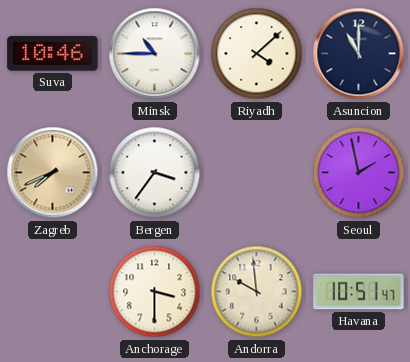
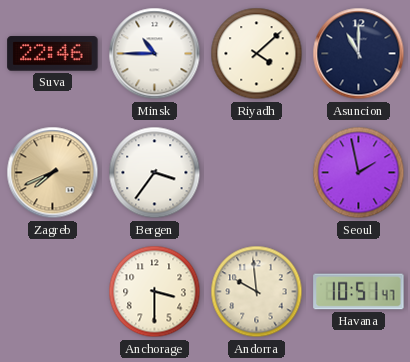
Suva: 10:46 -> 22:46 (53, 54)
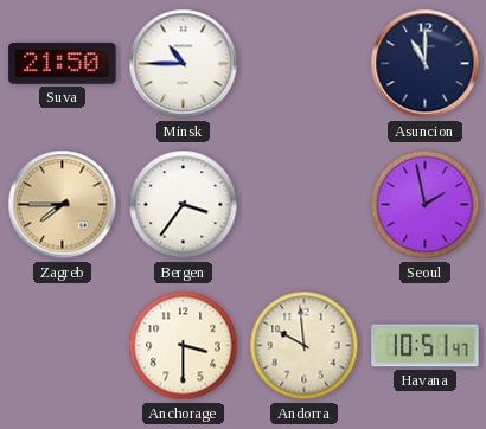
Suva: 22:46 -> 21:50 (63, 64)
Riyadh: 4:08 -> none (257, 54)
Zagreb: 7:41 -> 7:45 (63, 205)
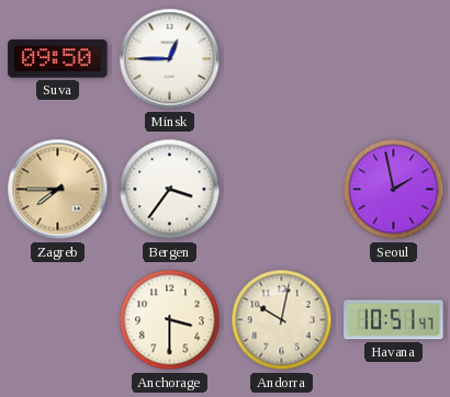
Suva: 21:50 -> 09:50 (58, 59)
Minsk: 10:45 -> 12:45 (170, 59)
Asuncion: 11:00 -> none (426, 64)
Andorra: 9:59 -> 10:02 (282, 320)
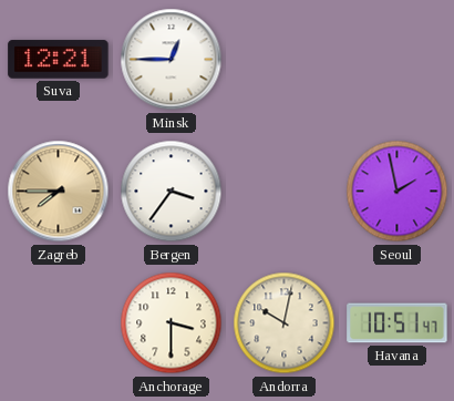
Suva: 09:50 -> 12:21 (59, 60)
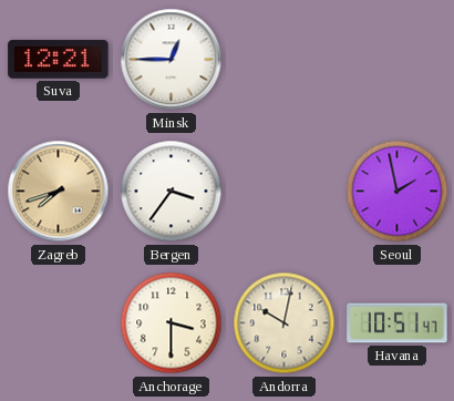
Zagreb: 7:45 -> 7:42 (59, 192)
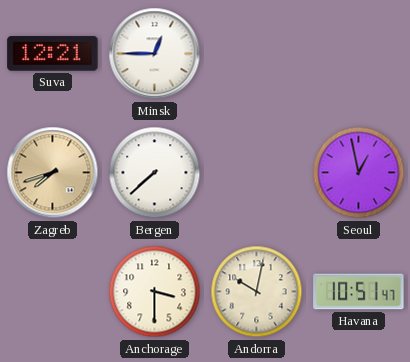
Bergen: 3:36 -> 7:38 (155, 173)
Seoul: 1:58 -> 12:58 (359, 173)
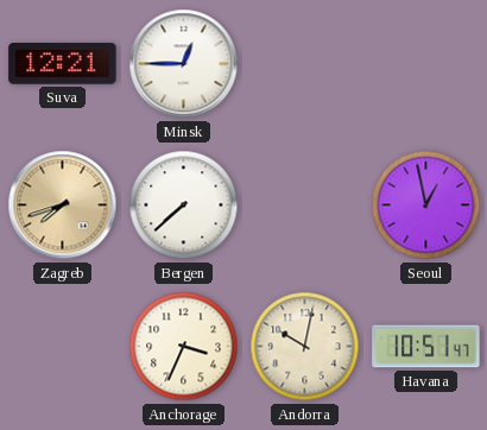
Anchorage: 3:30 -> 3:34 (184, 347)
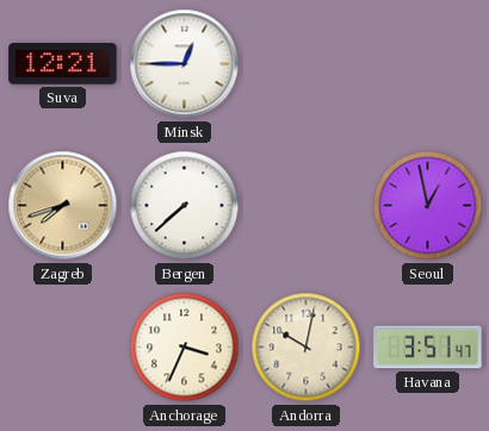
Havana: 10:51 -> 3:51 (428, 348)
